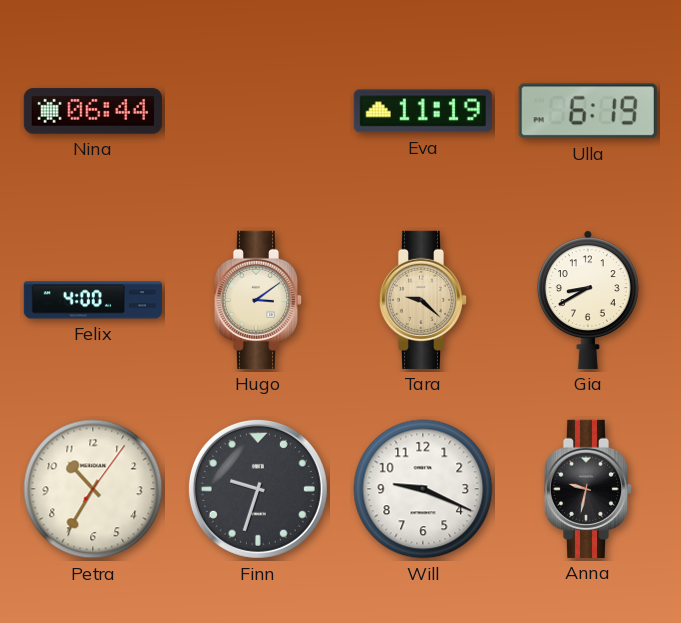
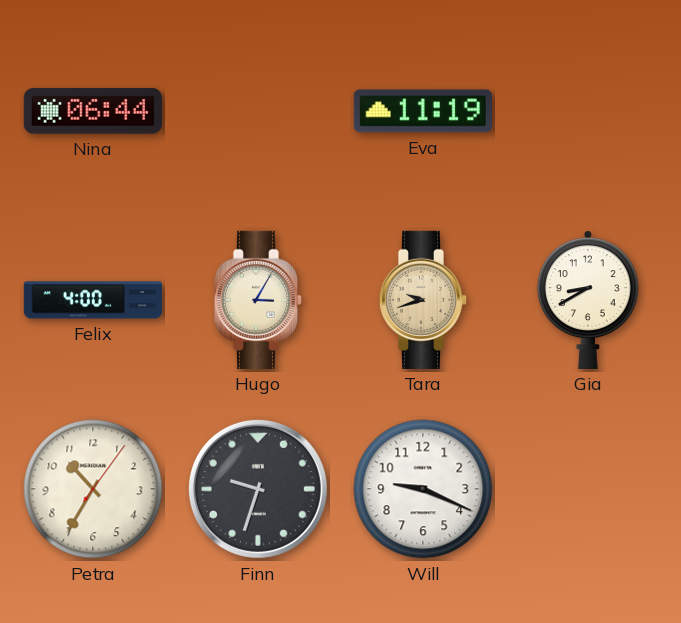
Ulla: 6:19 -> none (588, 111)
Hugo: 3:09 -> 3:05 (258, 300)
Tara: 9:22 -> 9:42 (423, 300)
Anna: 9:32 -> none (588, 489)
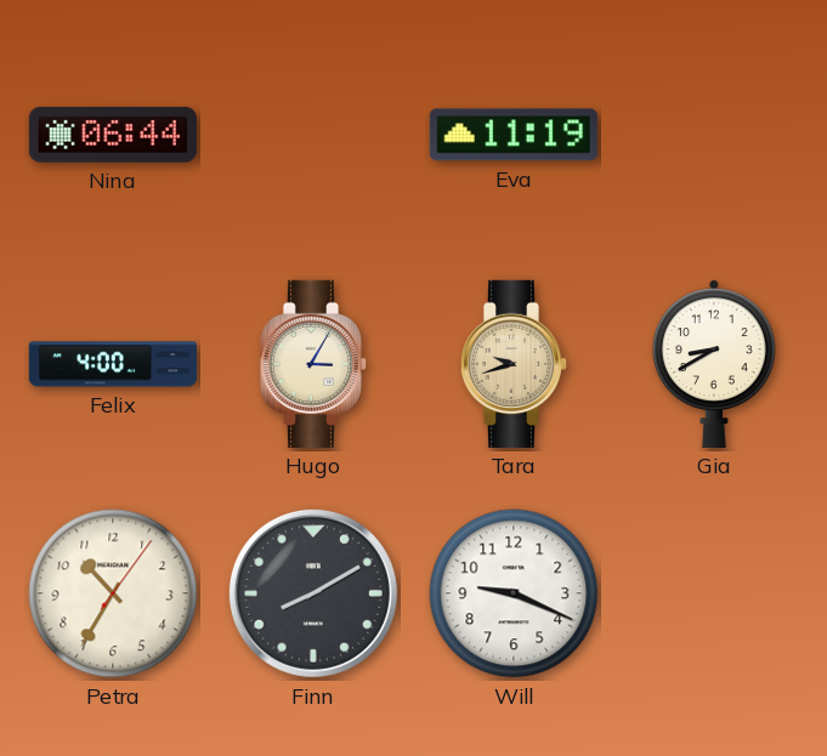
Finn: 9:33 -> 8:10 (313, 593)
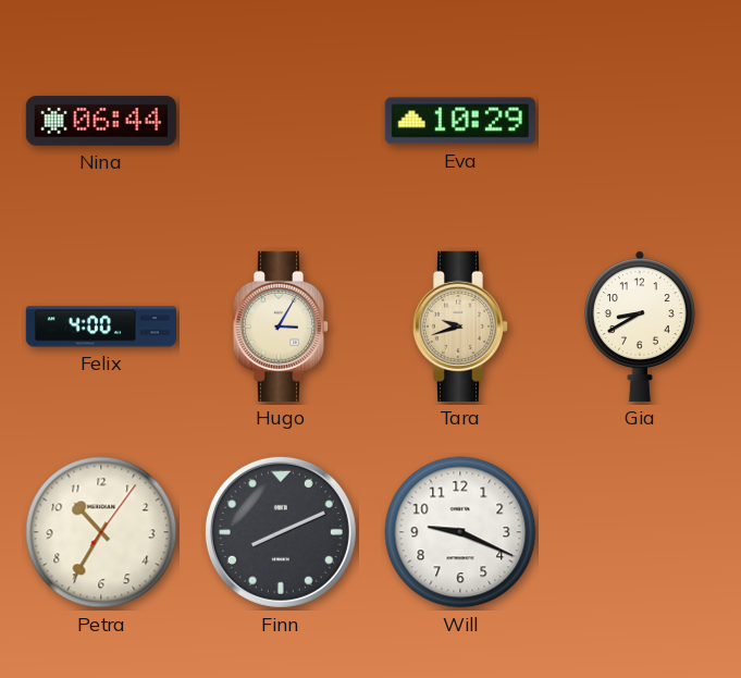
Eva: 11:19 -> 10:29 (460, 121)
Finn: 8:10 -> 8:11 (281, 532)
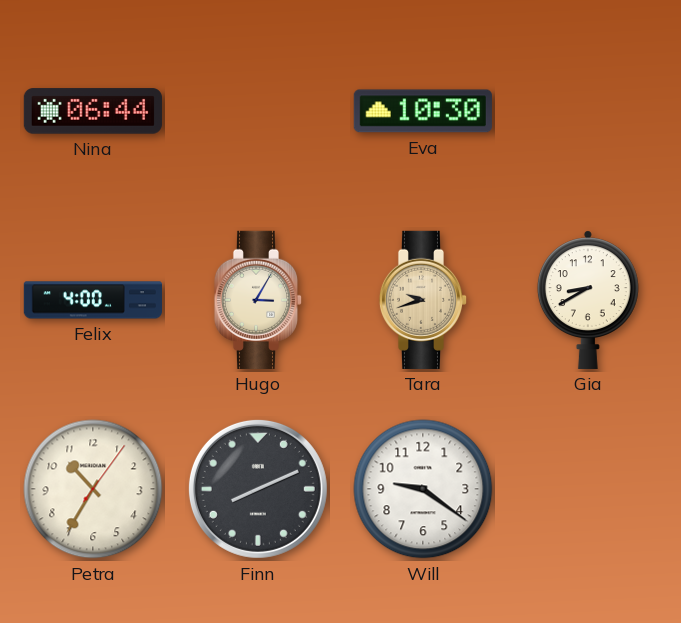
Eva: 10:29 -> 10:30 (423, 111)
Will: 9:19 -> 9:21 (423, 489)
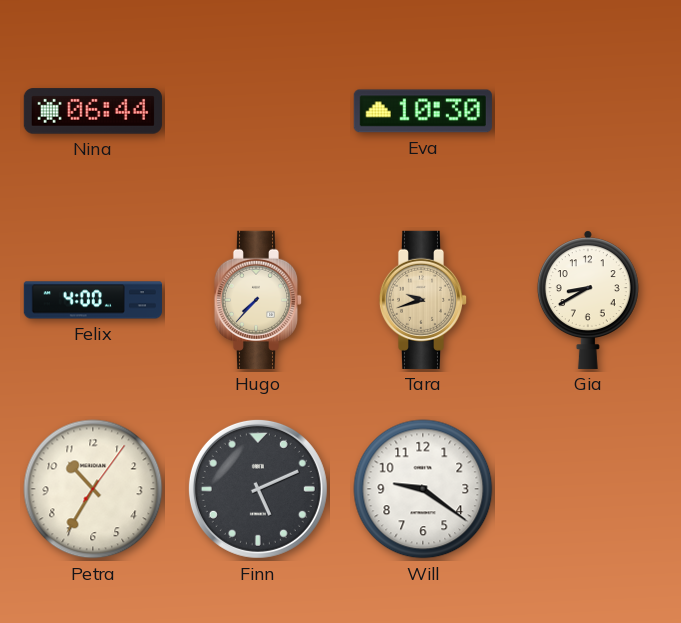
Hugo: 3:05 -> 7:37 (258, 300)
Finn: 8:11 -> 5:11 (258, 489)
